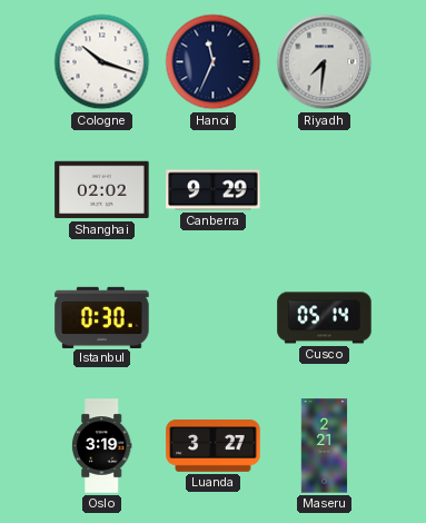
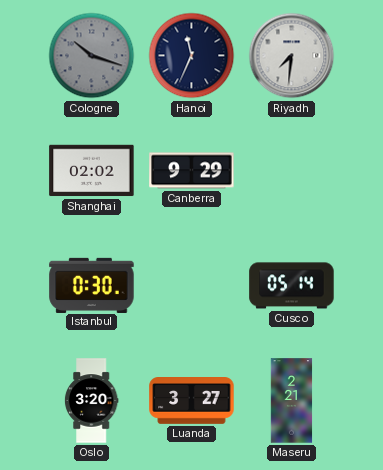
Cologne dial: white -> grey (92, 56)
Oslo: 3:19 -> 3:20 (91, 401)
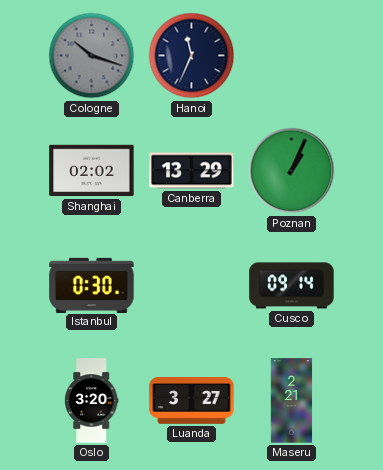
Riyadh: 7:31 -> none (292, 56)
Canberra: 9:29 -> 13:29 (192, 171)
Poznan: none -> 1:04 (292, 171)
Cusco: 05:14 -> 09:14 (292, 286)
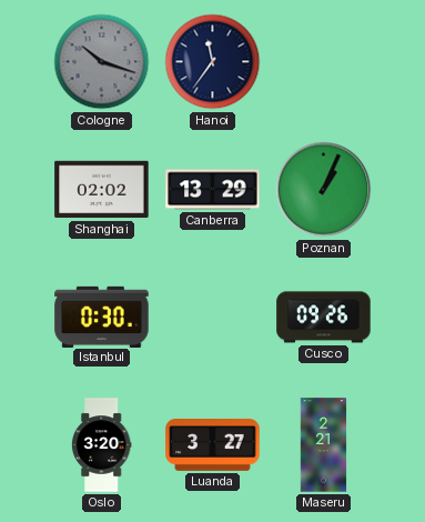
Hanoi: 11:34 -> 11:36 (213, 62)
Cusco: 09:14 -> 09:26 (324, 318)
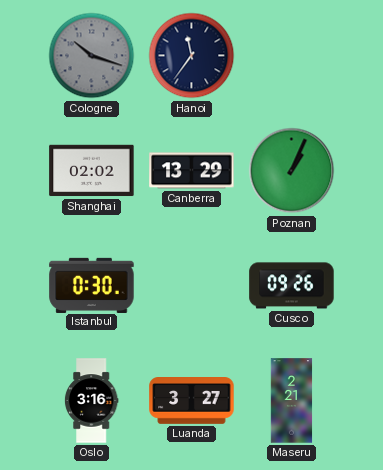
Oslo: 3:20 -> 3:16 (91, 401)
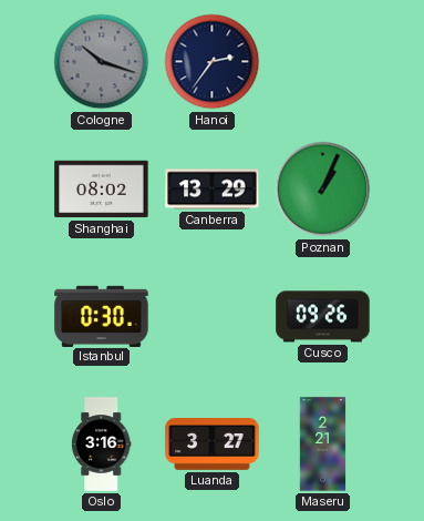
Hanoi: 11:36 -> 2:36 (213, 62)
Shanghai: 02:02 -> 08:02 (102, 190)
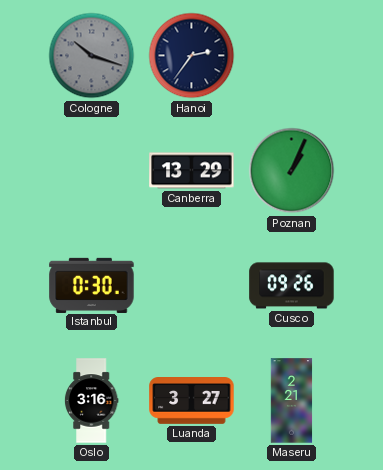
Shanghai: 08:02 -> none (102, 190)
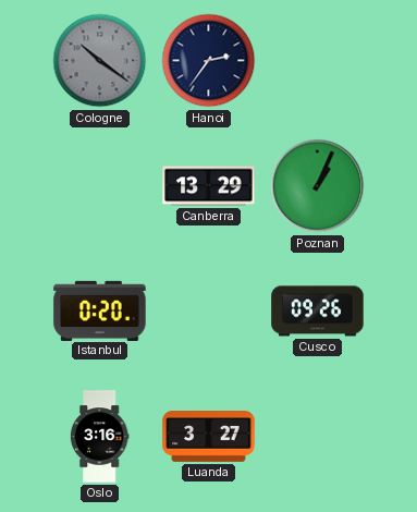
Cologne: 10:18 -> 10:21 (100, 61)
Istanbul: 0:30 -> 0:20 (100, 310)
Maseru: 2:21 -> none (292, 401)
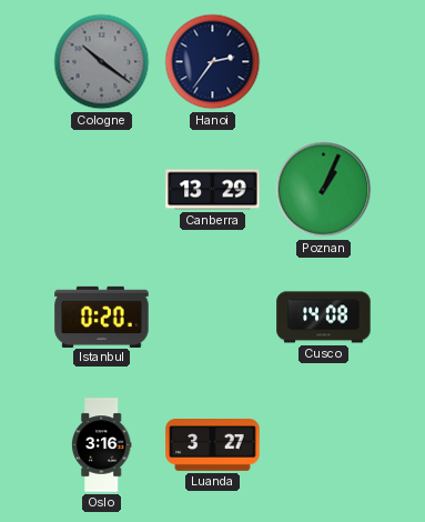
Cusco: 09:26 -> 14:08 (324, 318)
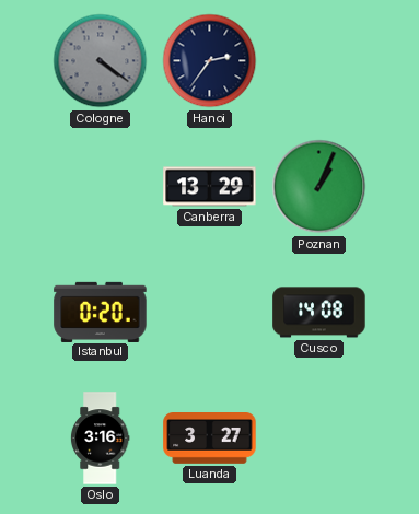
Cologne: 10:21 -> 4:21 (101, 61)
